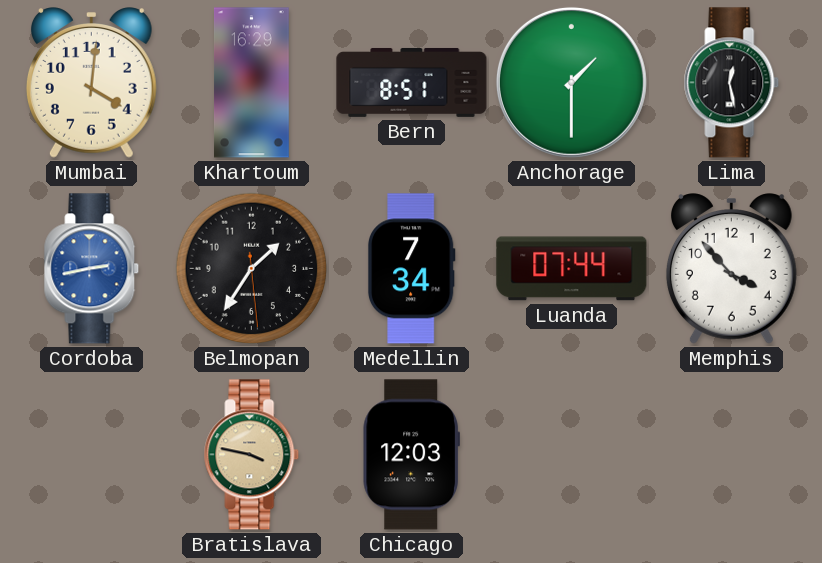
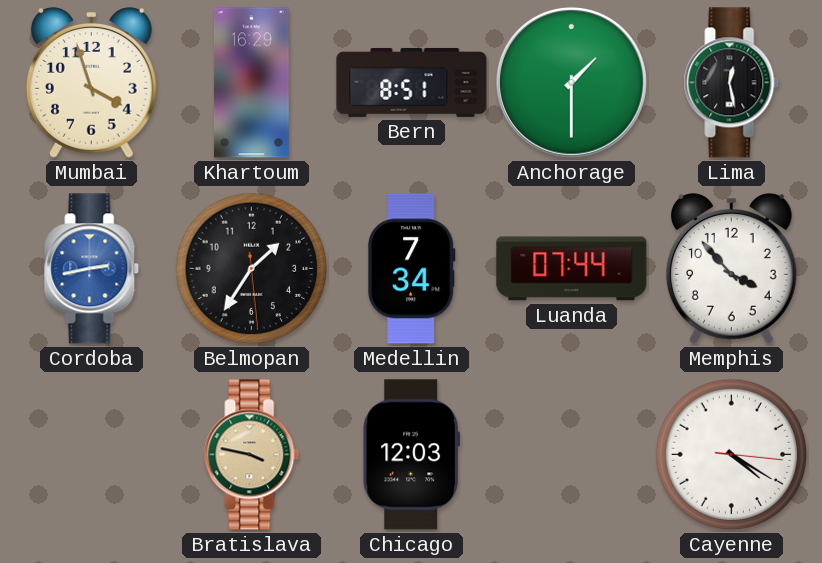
Mumbai: 4:01 -> 3:57 (91, 83)
Cayenne: none -> 4:20 (732, 455)
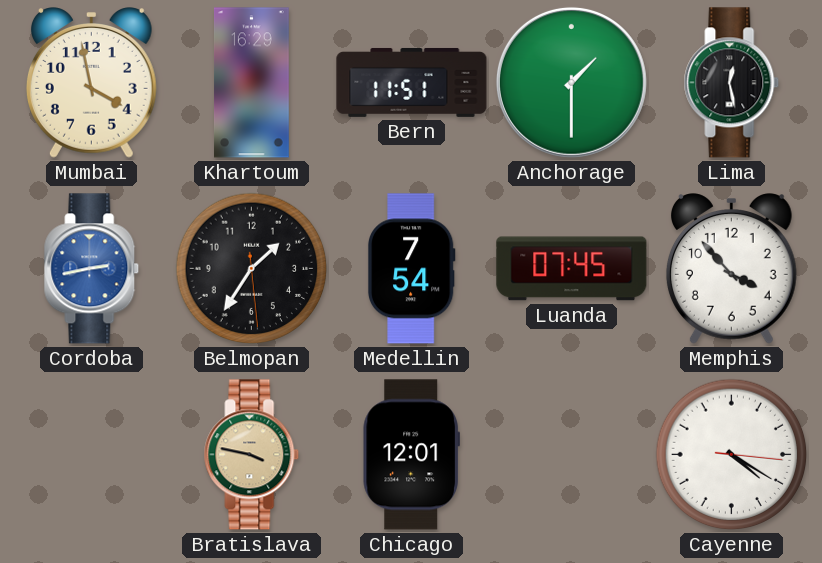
Mumbai: 3:57 -> 3:58 (91, 83)
Bern: 8:51 -> 11:51 (412, 82)
Medellin: 7:34 -> 7:54 (411, 269)
Luanda: 07:44 -> 07:45 (572, 269)
Chicago: 12:03 -> 12:01 (411, 455)
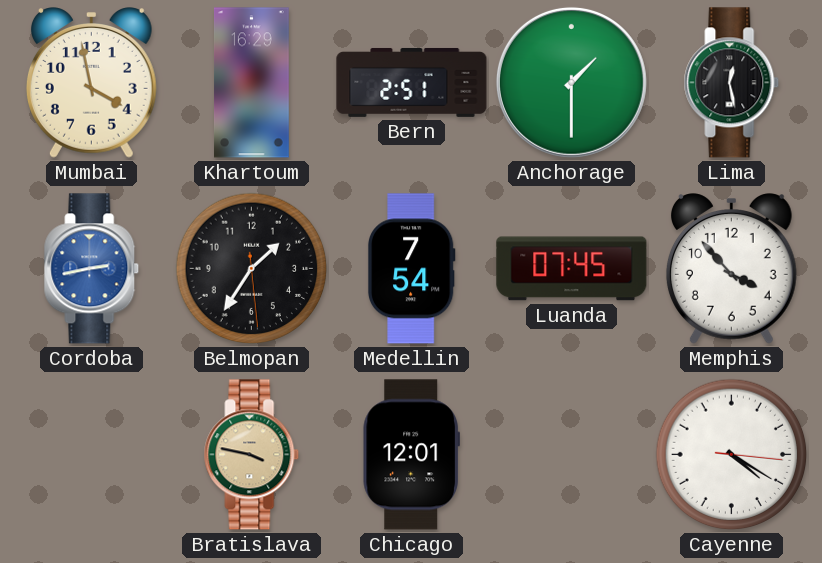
Bern: 11:51 -> 2:51 (412, 82)
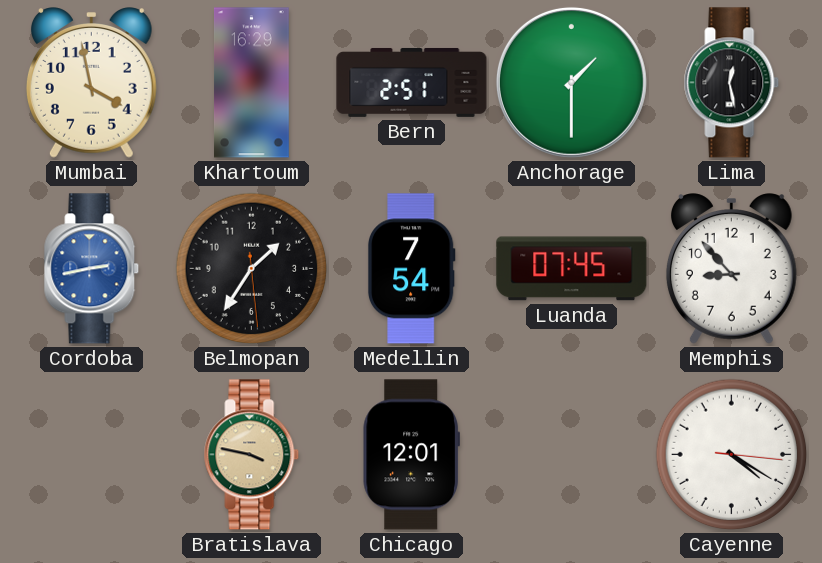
Memphis: 3:53 -> 8:53 (731, 269)
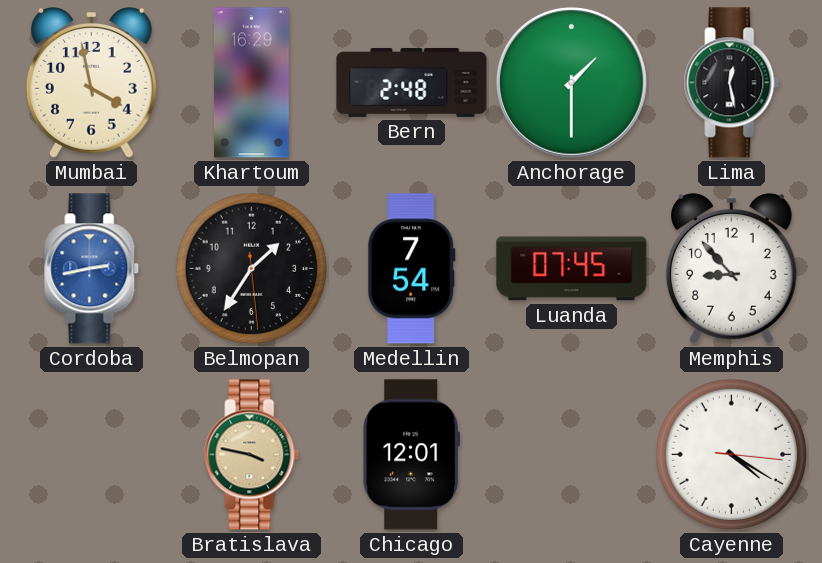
Bern: 2:51 -> 2:48 (412, 82)
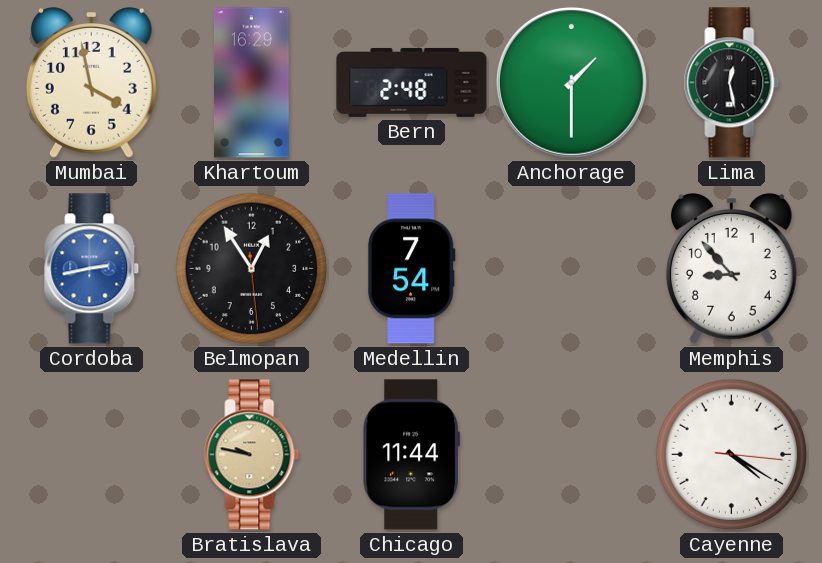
Belmopan: 1:35 -> 12:54 (252, 269)
Luanda: 07:45 -> none (572, 269)
Bratislava: 3:47 -> 9:47 (252, 455)
Chicago: 12:01 -> 11:44 (411, 455)
